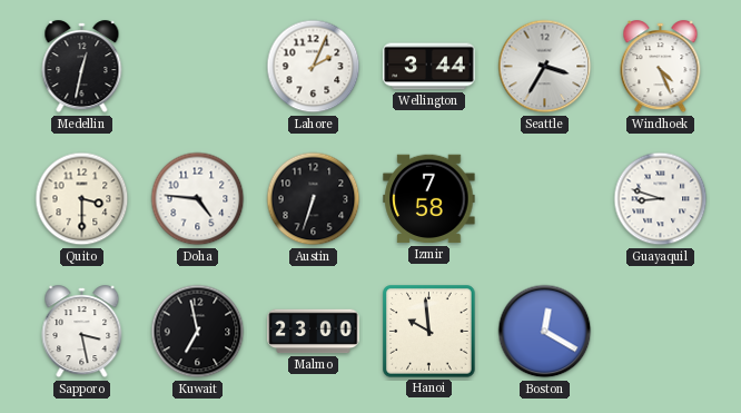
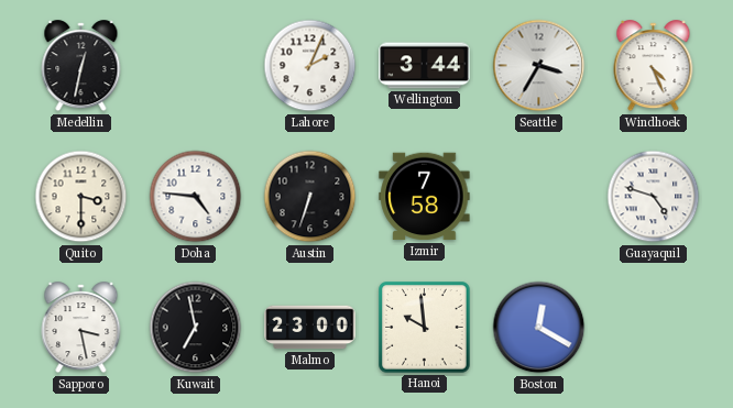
Guayaquil: 8:48 -> 4:48 (654, 197)
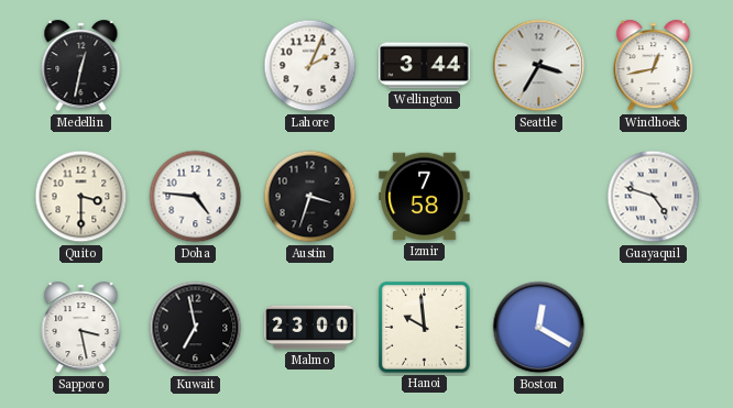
Windhoek: 4:26 -> 12:43 (654, 66)
Austin: 6:33 -> 3:33 (310, 197)
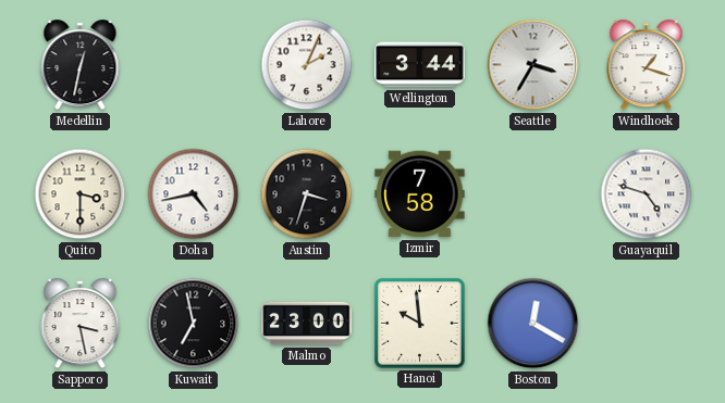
Windhoek: 12:43 -> 1:18 (647, 65)
Doha: 4:46 -> 4:43 (194, 194)
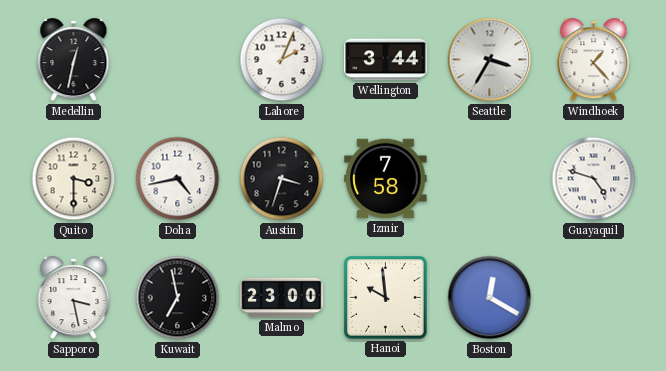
Windhoek: 1:18 -> 1:23 (594, 60)
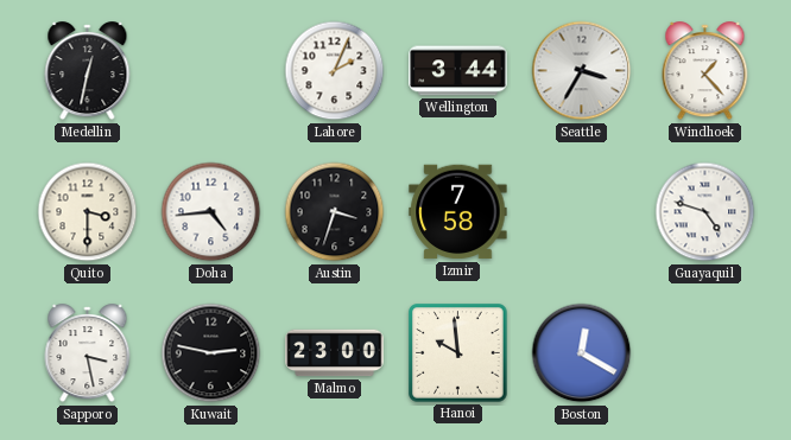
Doha: 4:43 -> 4:44 (211, 212)
Kuwait: 6:58 -> 2:47 (211, 353)
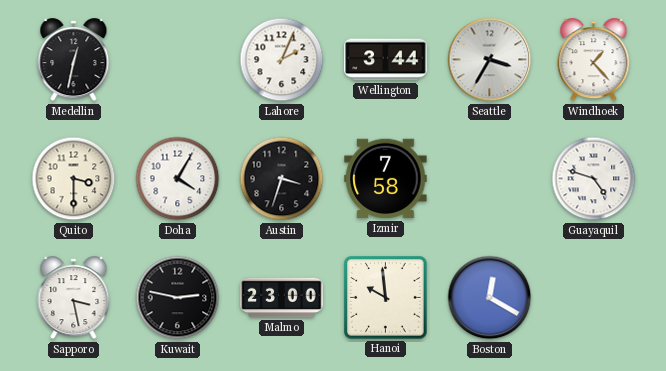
Doha: 4:44 -> 4:05 (178, 179)
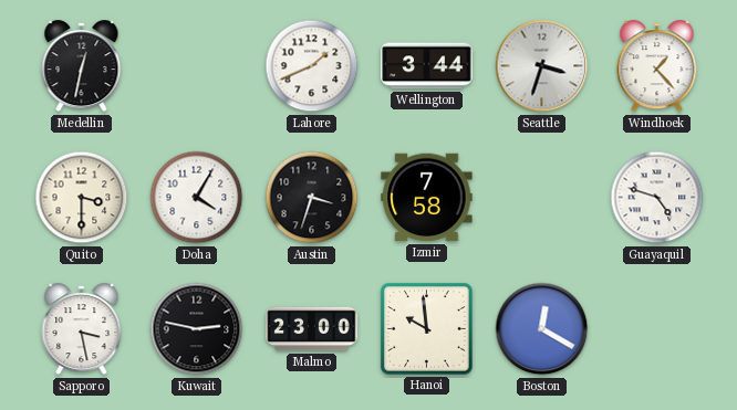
Lahore: 2:04 -> 1:41 (312, 66)
Seattle: 3:35 -> 3:33 (542, 66)
